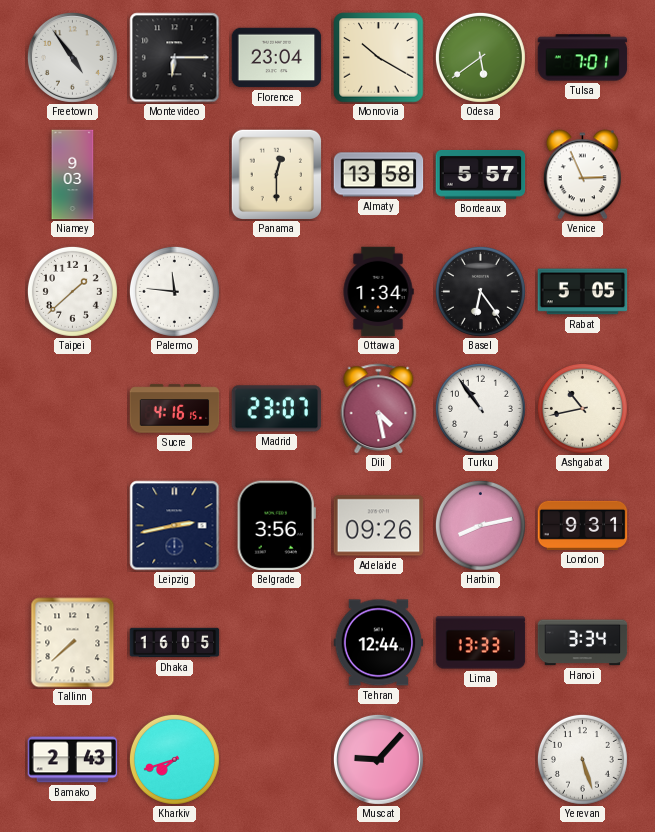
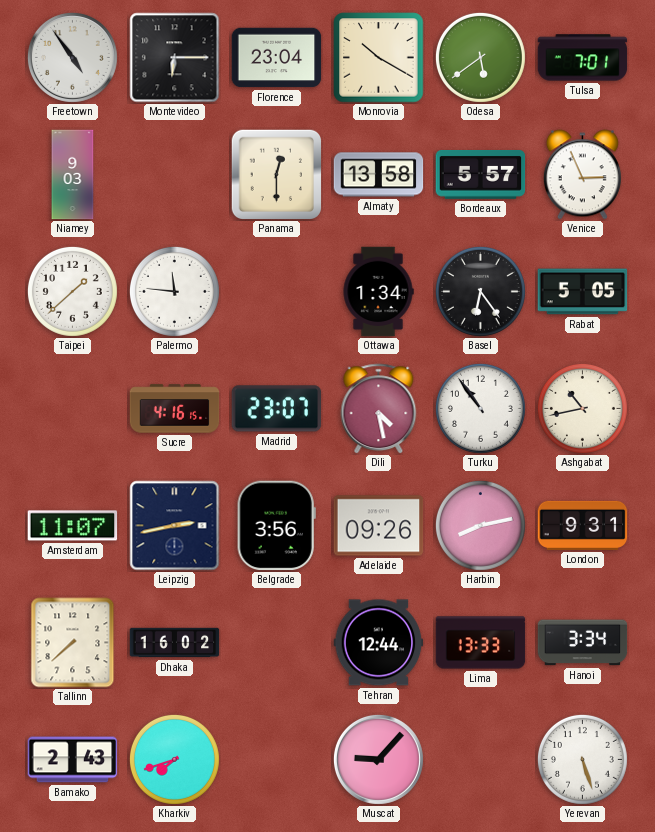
Amsterdam: none -> 11:07 (73, 526)
Dhaka: 16:05 -> 16:02 (175, 643)
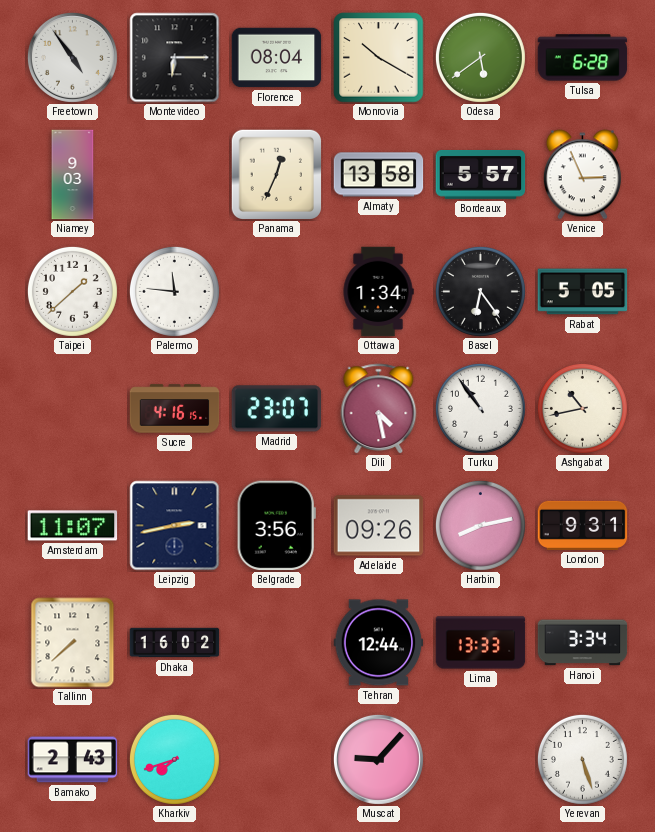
Florence: 23:04 -> 08:04 (277, 58)
Tulsa: 7:01 -> 6:28 (583, 58)
Panama: 12:30 -> 12:34 (276, 174)
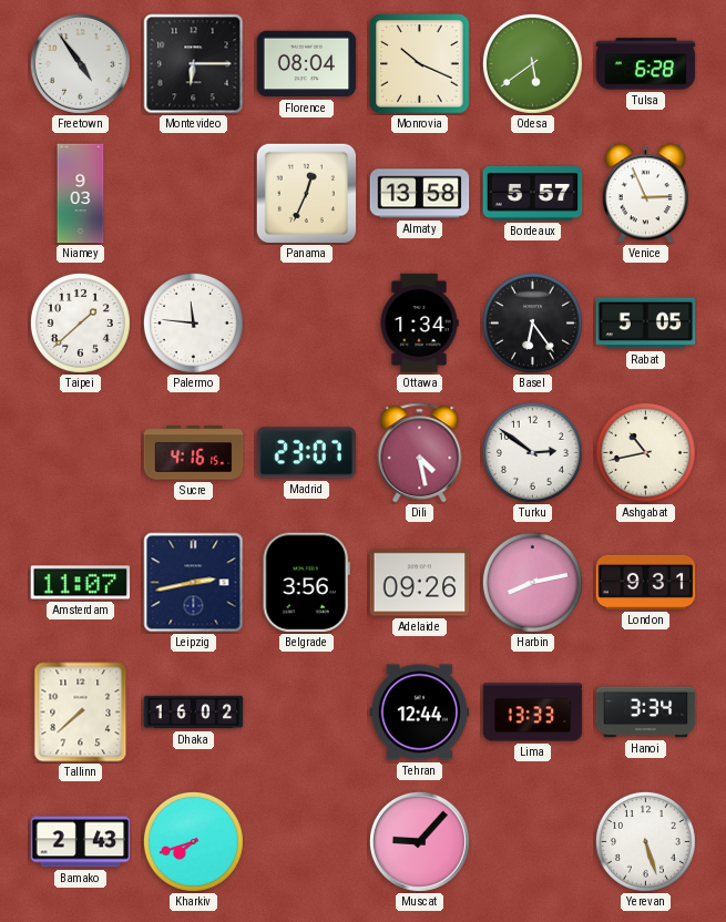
Monrovia: 10:20 -> 10:19 (420, 64)
Turku: 10:54 -> 2:51 (532, 452)
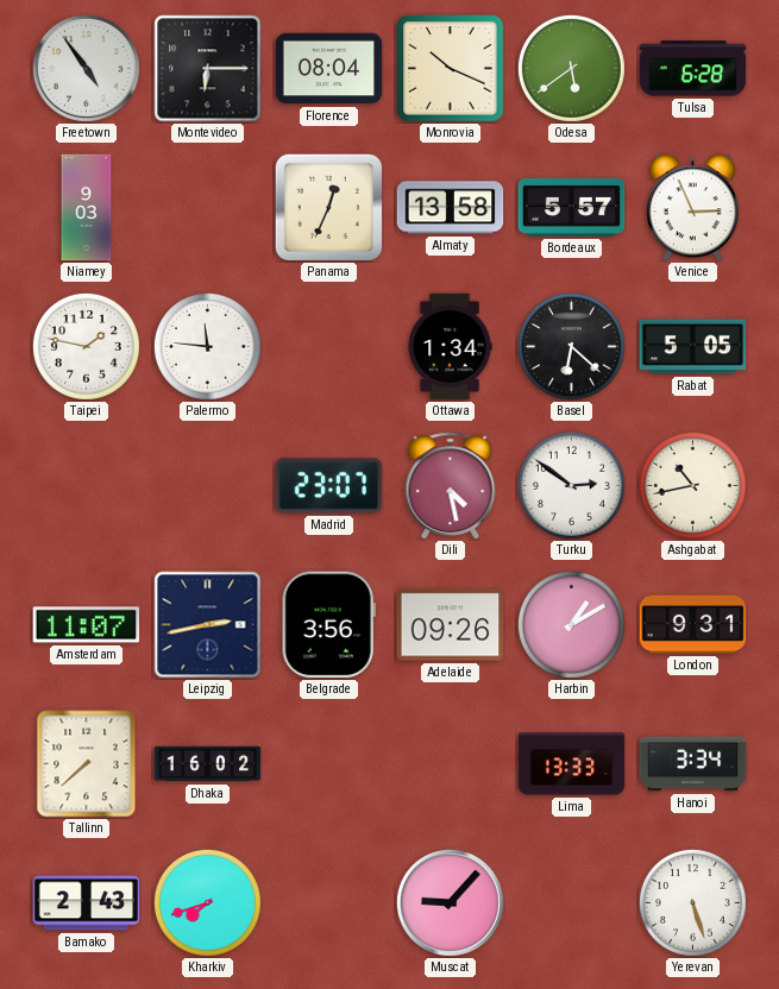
Taipei: 1:38 -> 1:47 (86, 346)
Basel: 6:24 -> 6:22 (571, 346)
Sucre: 4:16 -> none (194, 453)
Harbin: 8:13 -> 1:10 (571, 624)
Tehran: 12:44 -> none (420, 713)
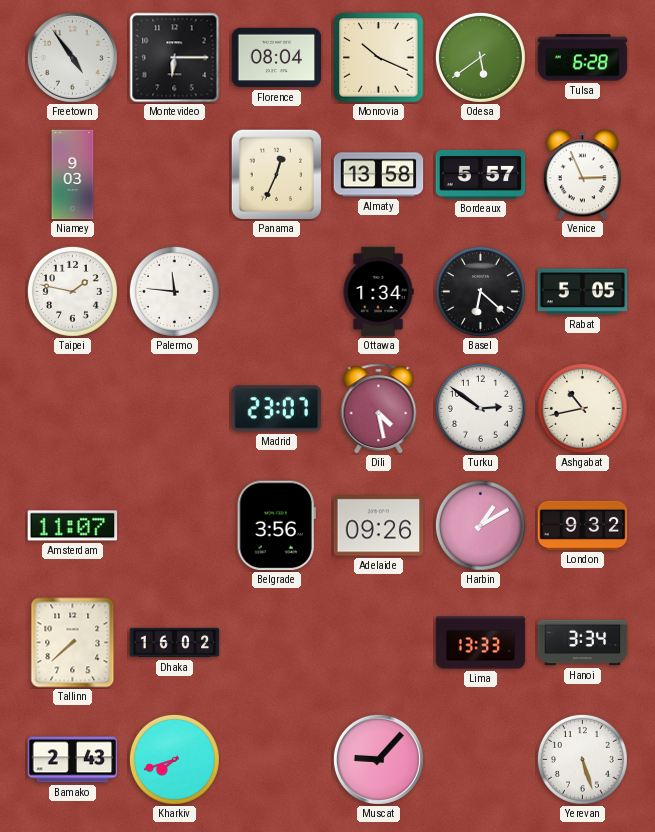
Leipzig: 2:43 -> none (208, 625)
London: 9:31 -> 9:32 (583, 525)
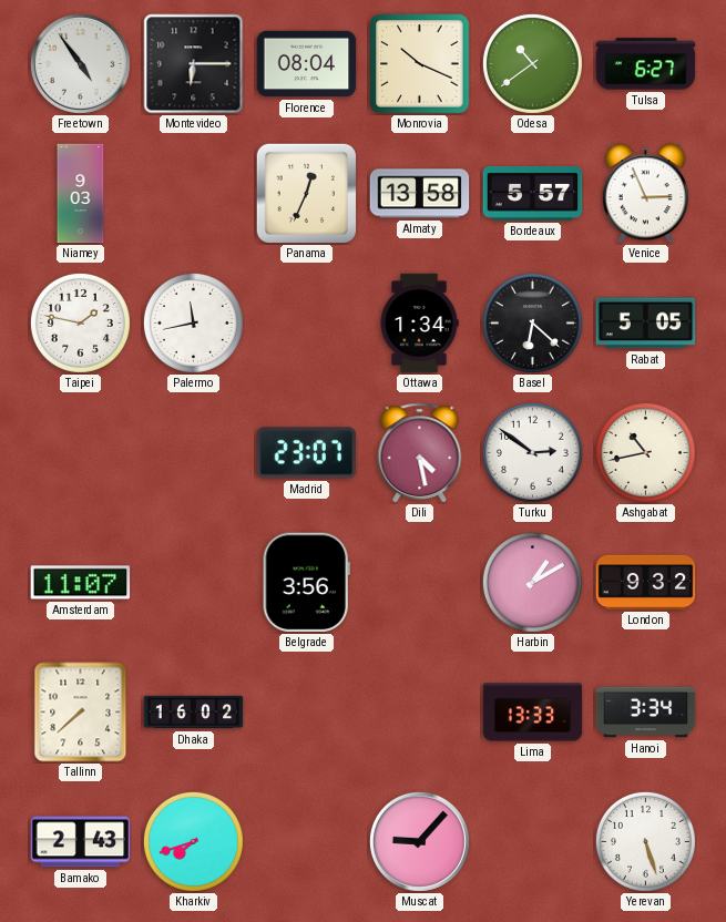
Odesa: 5:39 -> 10:39 (532, 63)
Tulsa: 6:28 -> 6:27 (646, 64)
Palermo: 11:46 -> 11:43 (193, 322)
Adelaide: 09:26 -> none (379, 526)
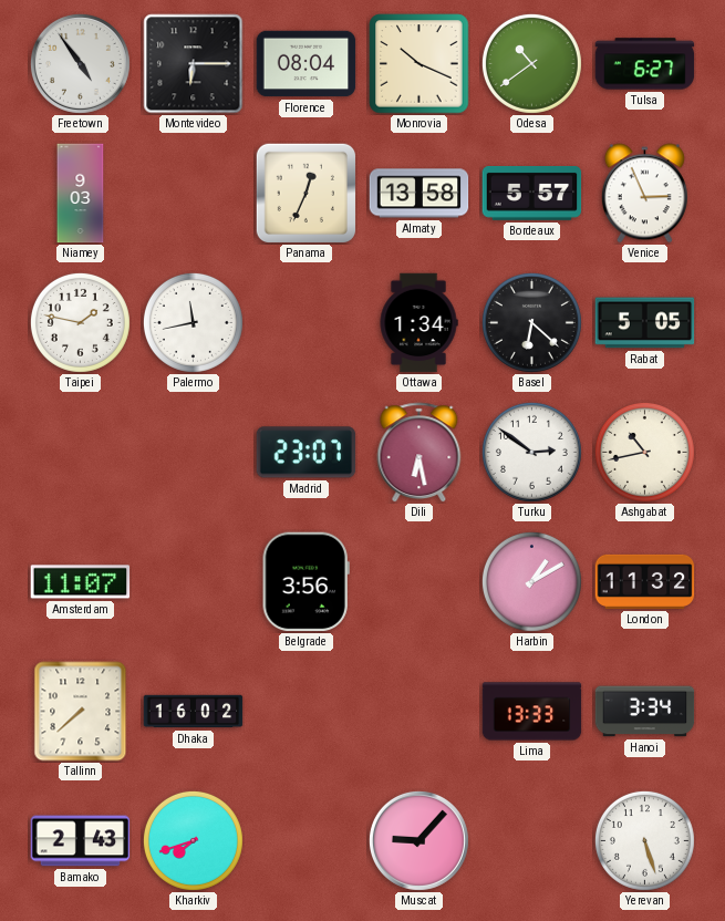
Dili: 4:28 -> 6:28 (420, 453)
London: 9:32 -> 11:32 (645, 581)
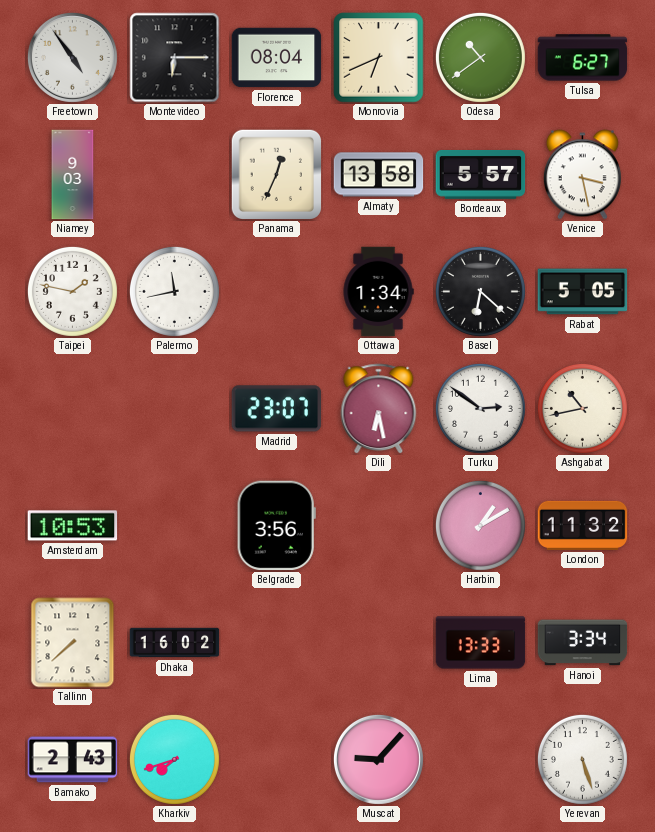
Monrovia: 10:19 -> 6:41 (379, 58)
Venice: 2:56 -> 3:28 (582, 175)
Amsterdam: 11:07 -> 10:53 (73, 526)
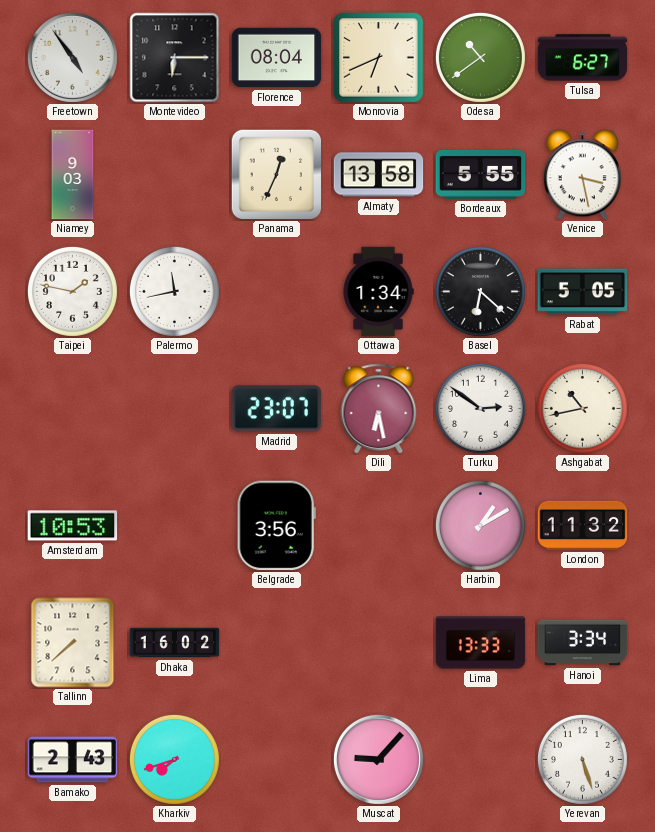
Bordeaux: 5:57 -> 5:55 (481, 175)
